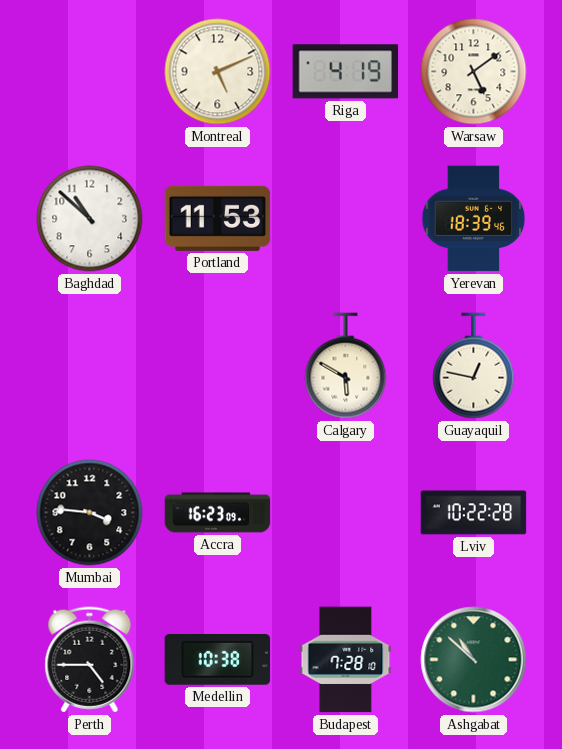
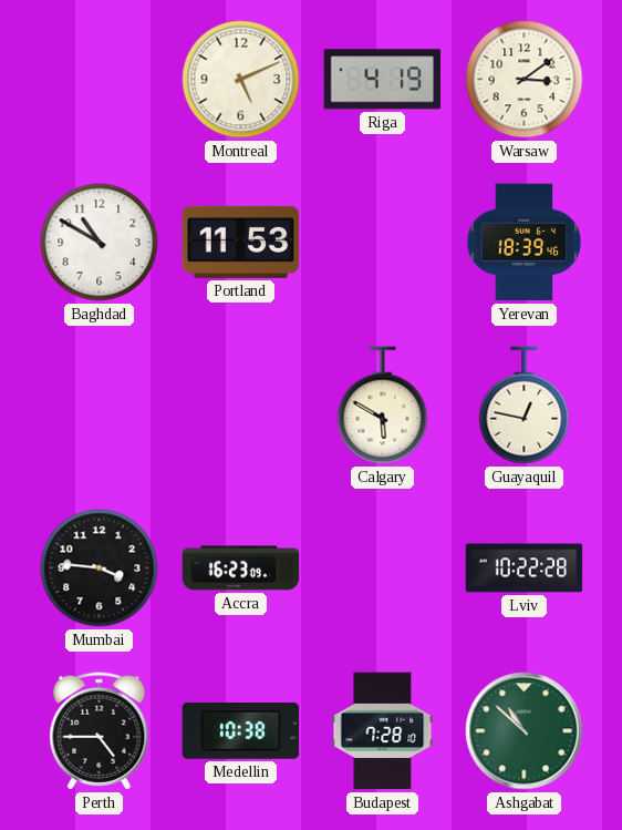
Warsaw: 5:09 -> 3:09 (525, 80)
Baghdad: 10:52 -> 10:50 (100, 243)
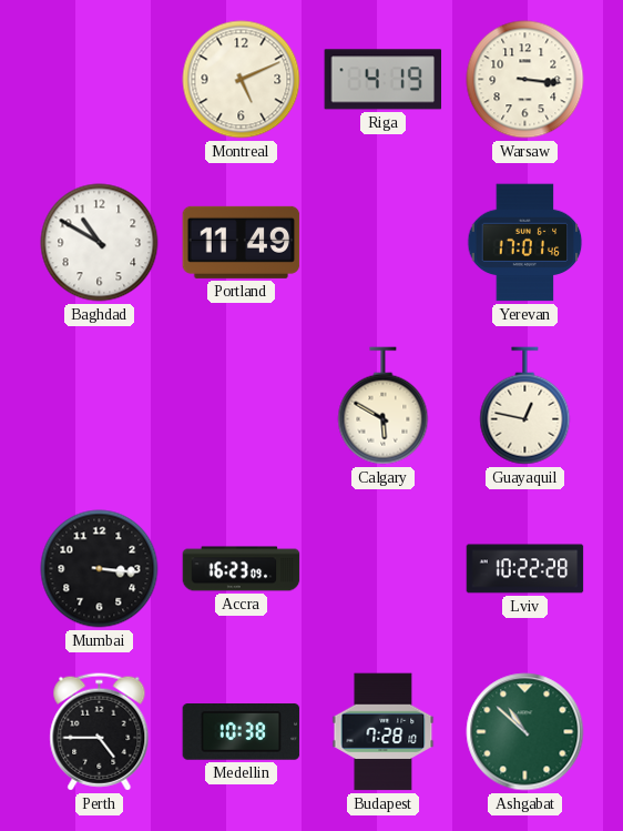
Warsaw: 3:09 -> 3:16 (525, 80)
Portland: 11:53 -> 11:49 (242, 242)
Yerevan: 18:39 -> 17:01 (525, 243)
Mumbai: 3:46 -> 3:16 (100, 569)
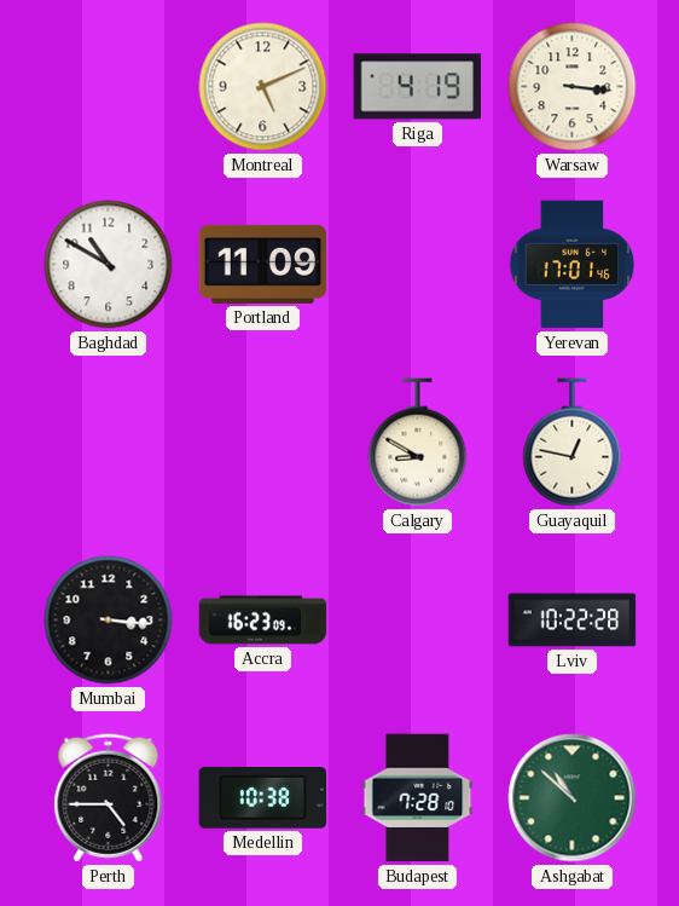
Portland: 11:49 -> 11:09 (263, 264)
Calgary: 5:50 -> 8:50 (418, 443)
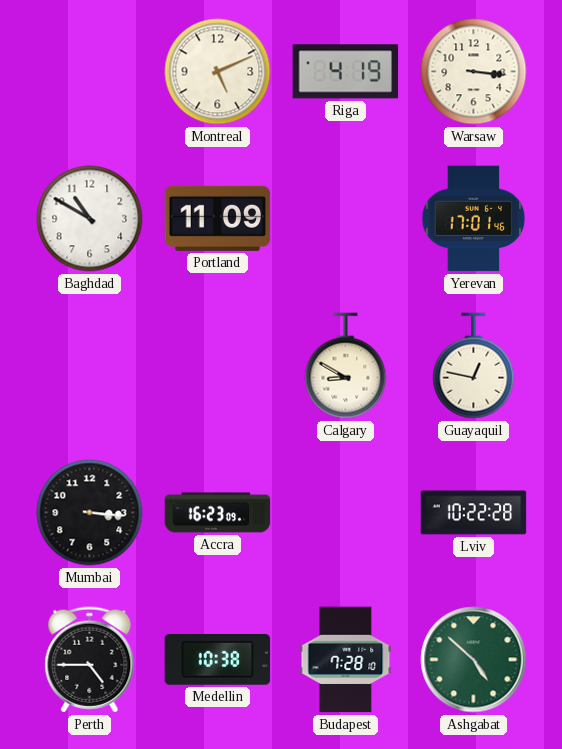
Ashgabat: 10:52 -> 4:52 (474, 660)
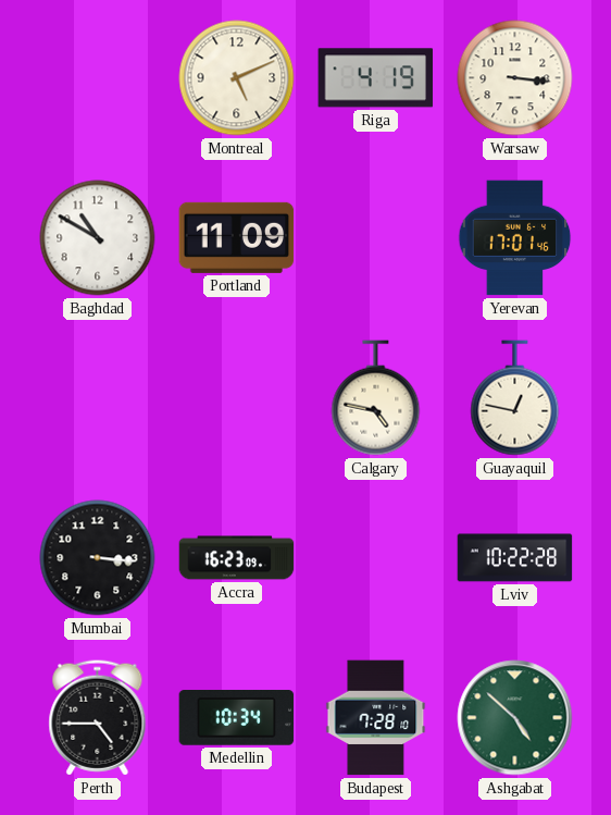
Calgary: 8:50 -> 4:47 (376, 398)
Medellin: 10:38 -> 10:34 (237, 718)
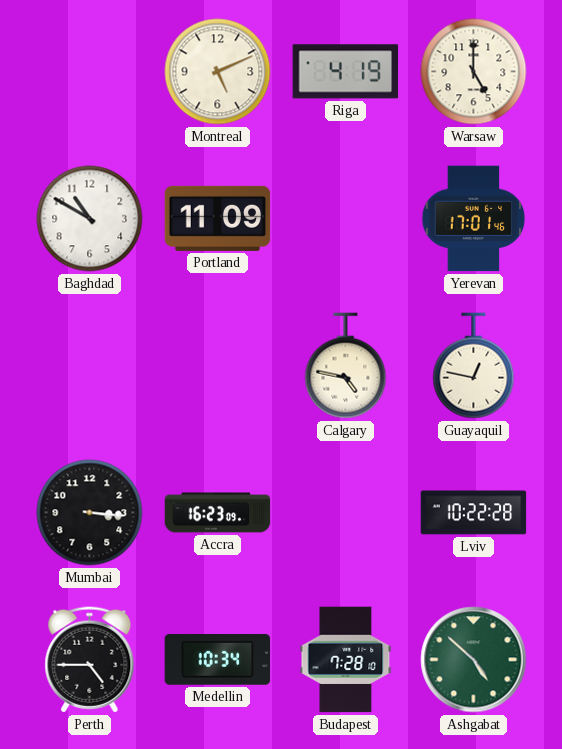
Warsaw: 3:16 -> 5:00 (474, 72)
